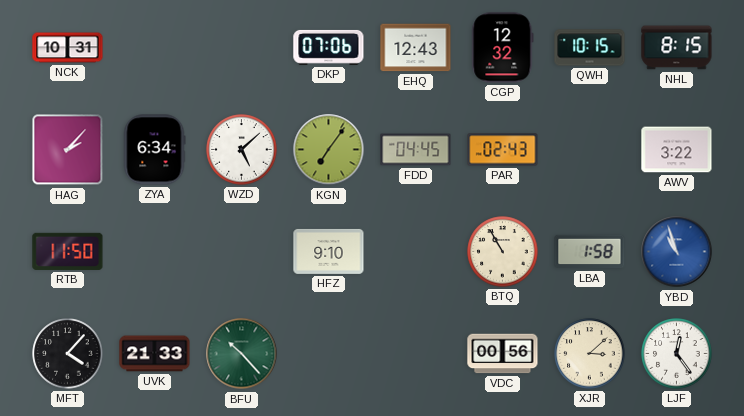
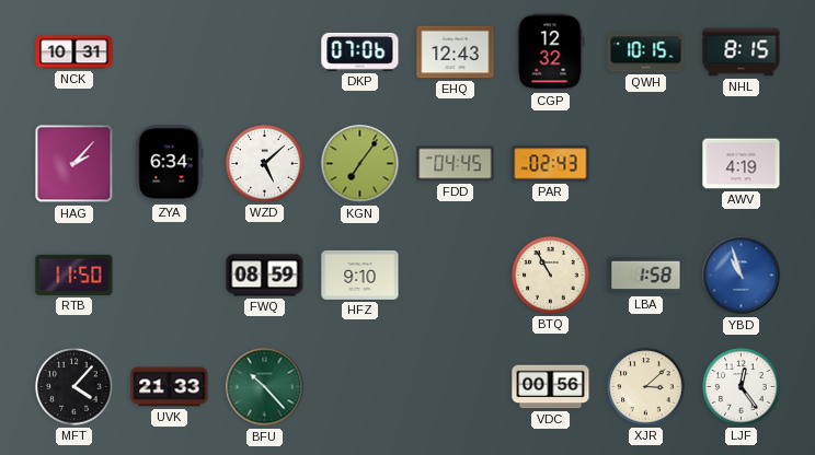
AWV: 3:22 -> 4:19 (742, 164)
FWQ: none -> 08:59 (265, 276)
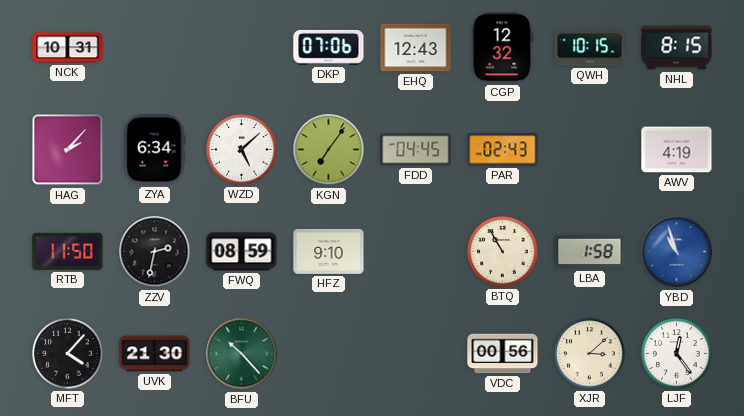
ZZV: none -> 2:32 (155, 252)
UVK: 21:33 -> 21:30 (155, 354)
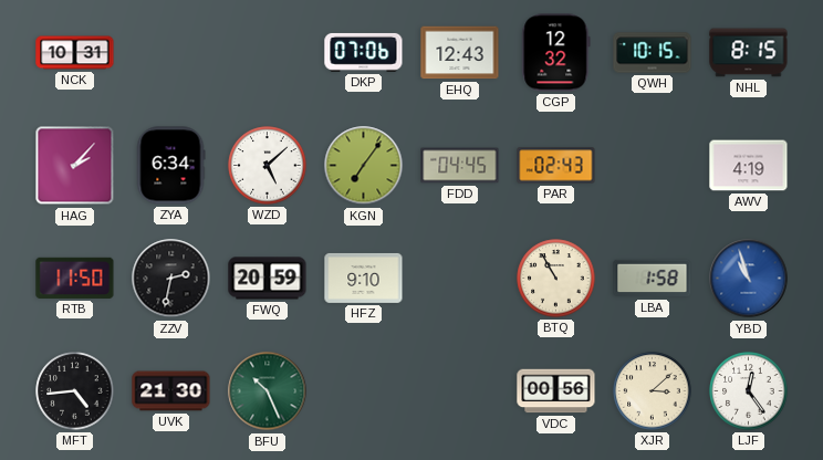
FWQ: 08:59 -> 20:59 (268, 279)
MFT: 4:07 -> 4:44 (75, 391)
BFU: 10:23 -> 10:26 (268, 391)
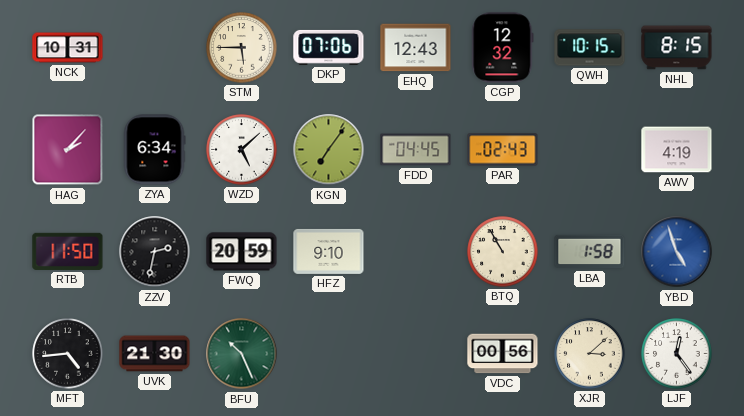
STM: none -> 5:45 (242, 48)
YBD: 10:57 -> 4:57 (677, 252)
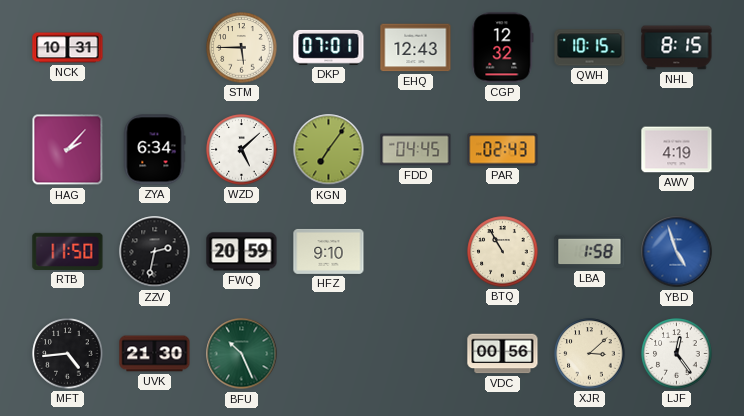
DKP: 07:06 -> 07:01 (329, 47)
